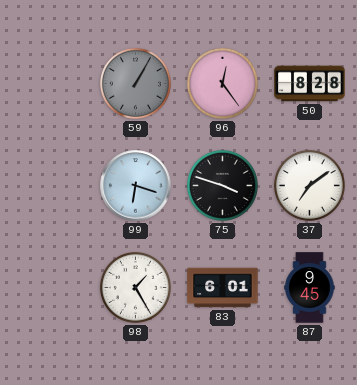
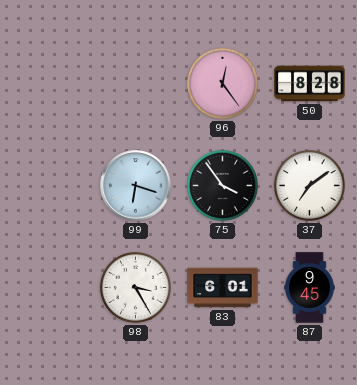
59: 1:05 -> none (135, 83)
75: 3:48 -> 3:54 (222, 185)
98: 1:25 -> 3:25 (135, 287)
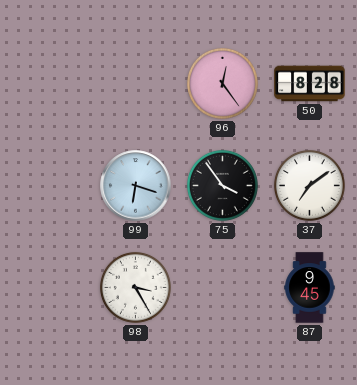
83: 6:01 -> none (223, 288)
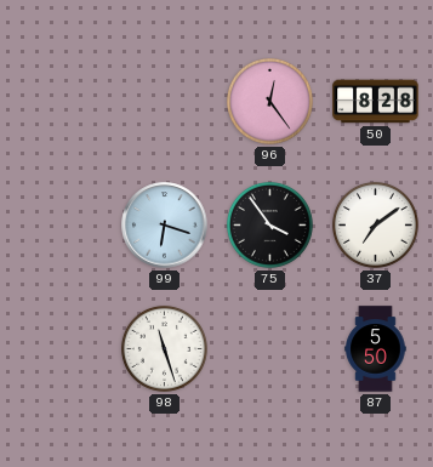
98: 3:25 -> 11:27 (164, 348)
87: 9:45 -> 5:50 (376, 349)
